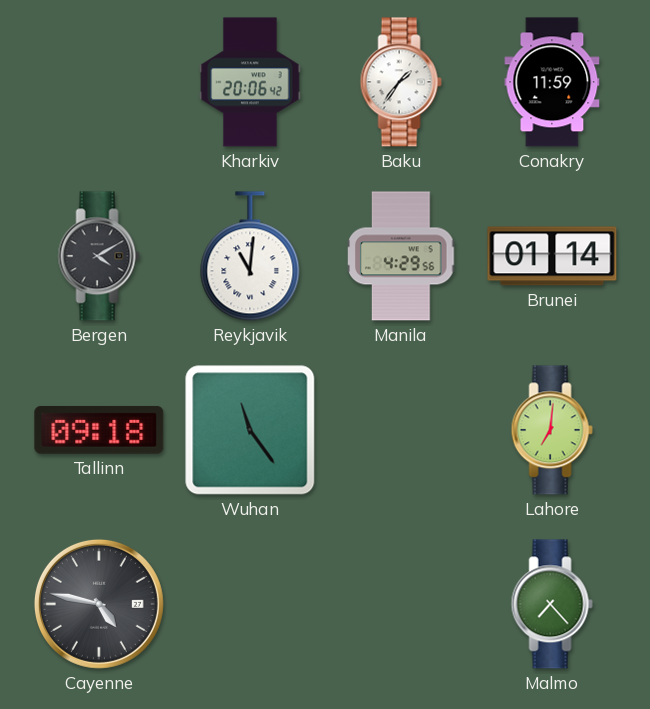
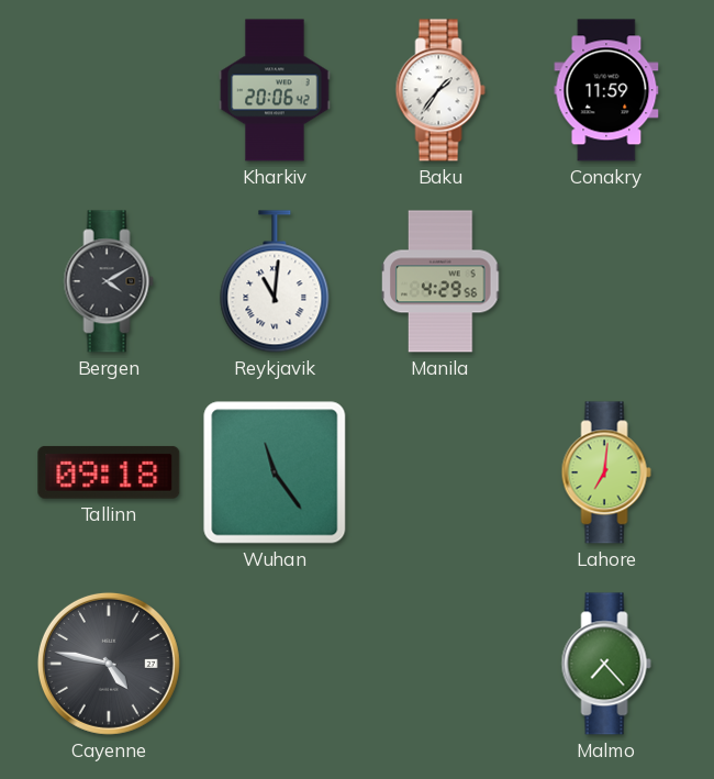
Brunei: 01:14 -> none (552, 256)
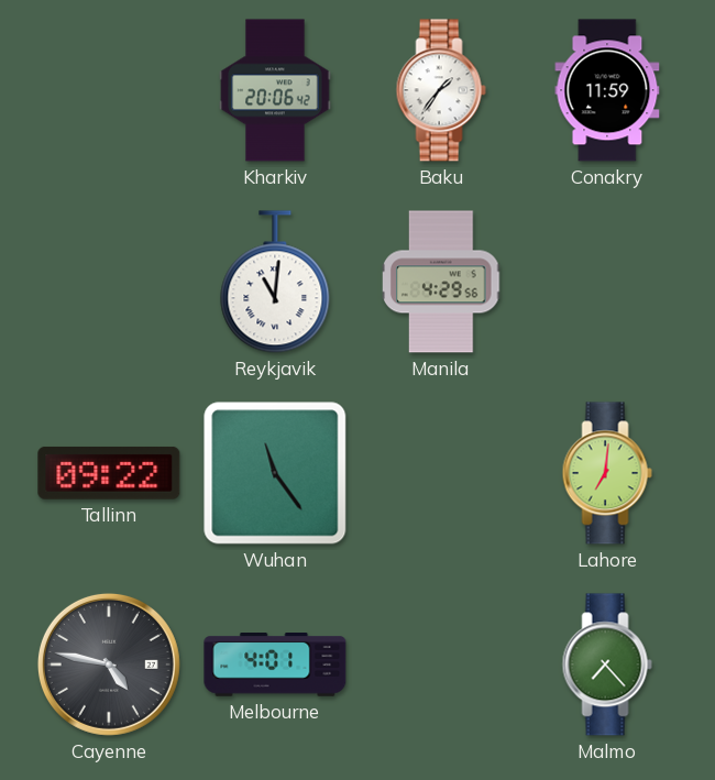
Bergen: 4:10 -> none (109, 281)
Tallinn: 09:18 -> 09:22 (109, 473)
Melbourne: none -> 4:01 (275, 664)
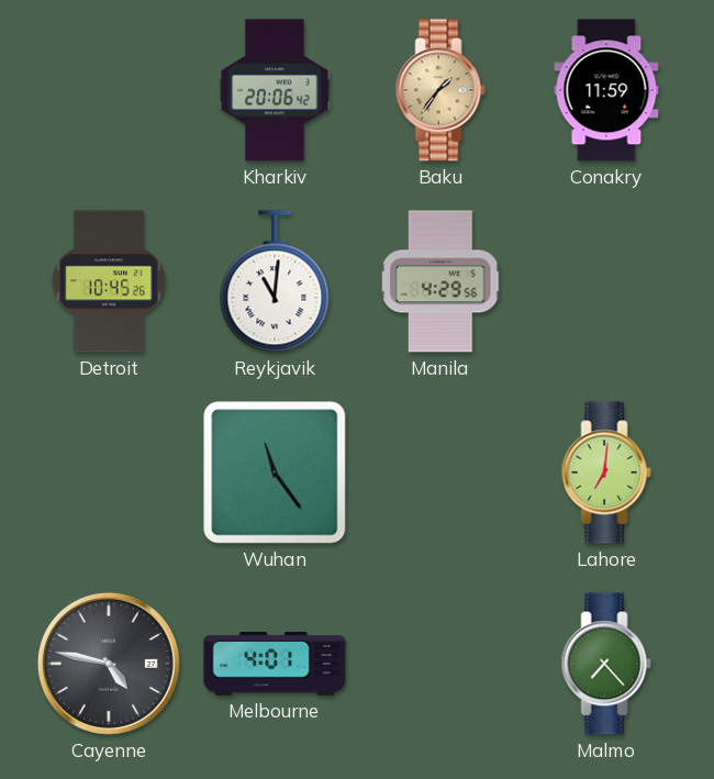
Baku dial: white -> champagne (440, 90)
Detroit: none -> 10:45 (109, 281)
Tallinn: 09:22 -> none (109, 473)
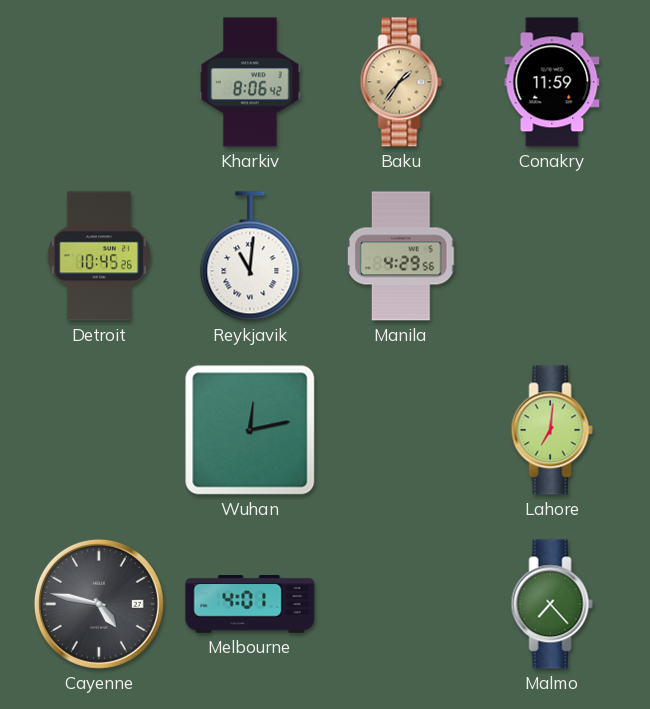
Kharkiv: 20:06 -> 8:06 (250, 82)
Wuhan: 11:24 -> 12:13 (250, 430)
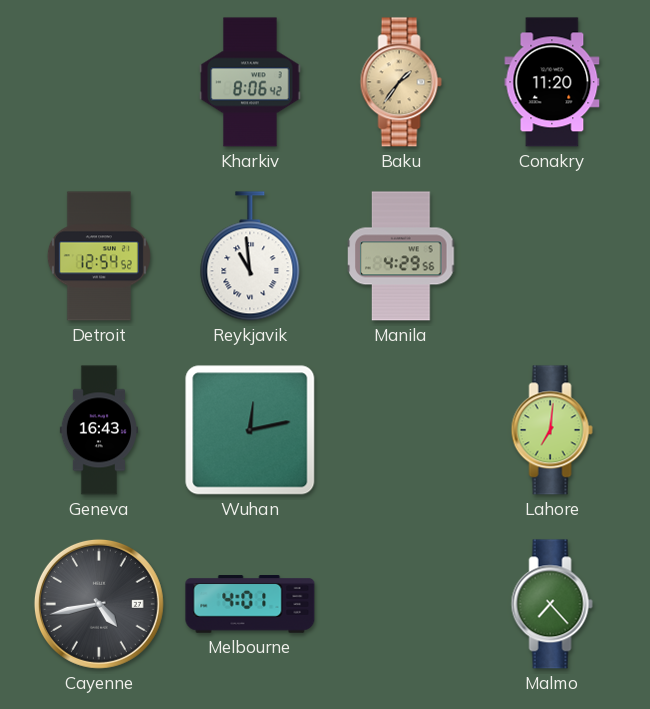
Conakry: 11:59 -> 11:20 (552, 82)
Detroit: 10:45 -> 12:54 (99, 256)
Reykjavik: 11:01 -> 10:59 (250, 256)
Geneva: none -> 16:43 (99, 430)
Cayenne: 4:47 -> 4:43 (99, 604)
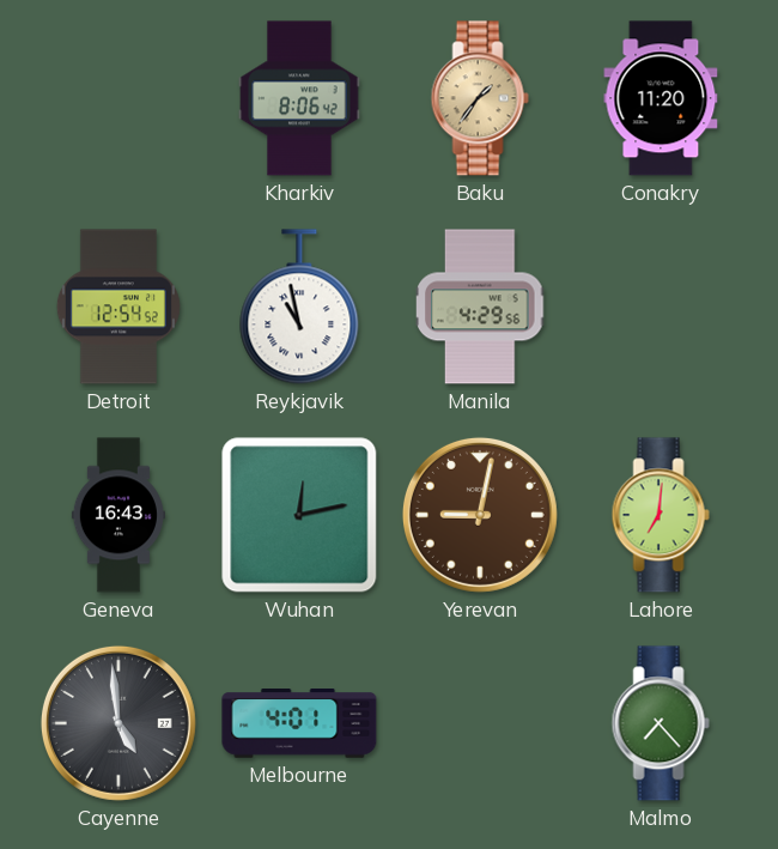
Reykjavik: 10:59 -> 10:58 (299, 307)
Yerevan: none -> 9:02 (480, 515)
Cayenne: 4:43 -> 4:59 (118, 723)
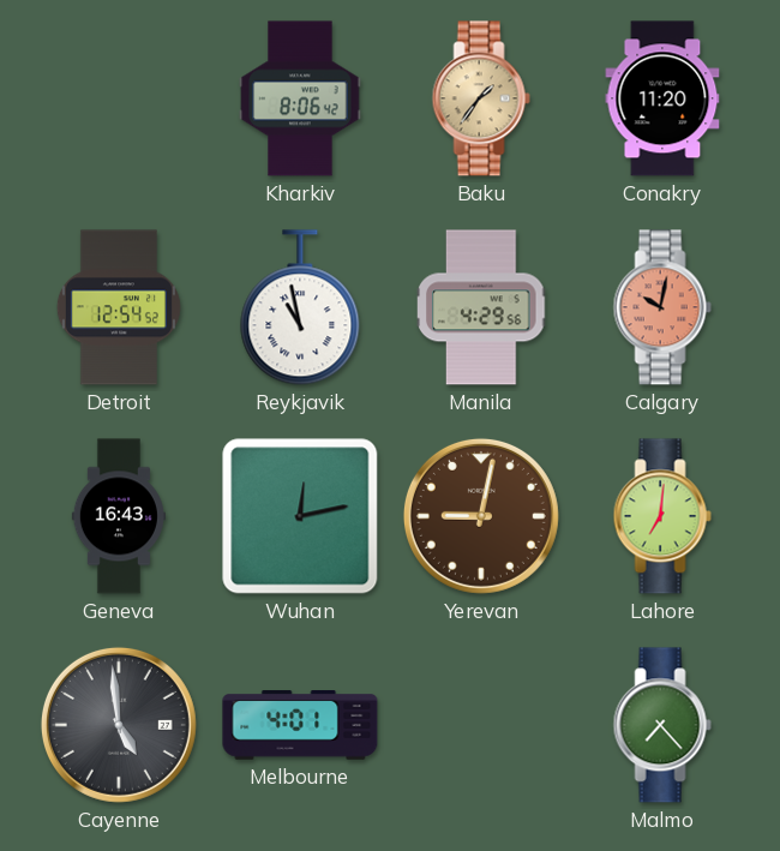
Calgary: none -> 10:02 (662, 307)
